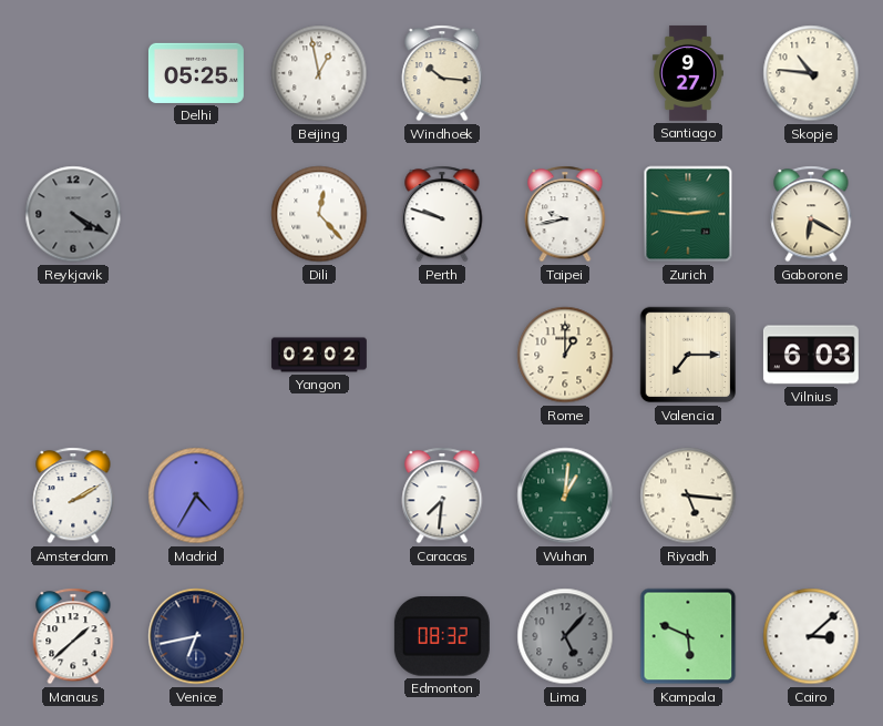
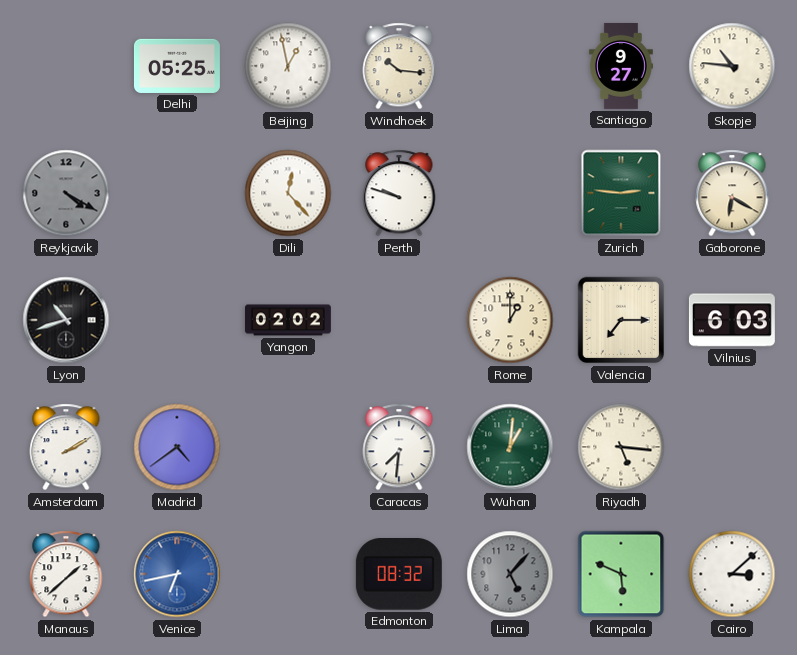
Taipei: 9:43 -> none (565, 214)
Lyon: none -> 10:42 (66, 320)
Madrid: 4:35 -> 4:39 (177, 447)
Venice dial: navy -> blue (177, 574)
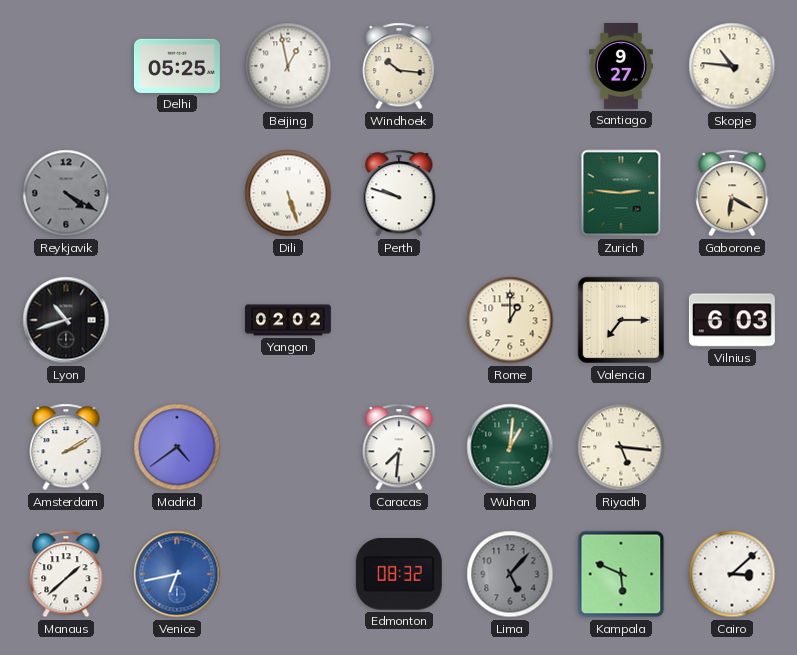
Dili: 12:23 -> 5:27 (288, 193)
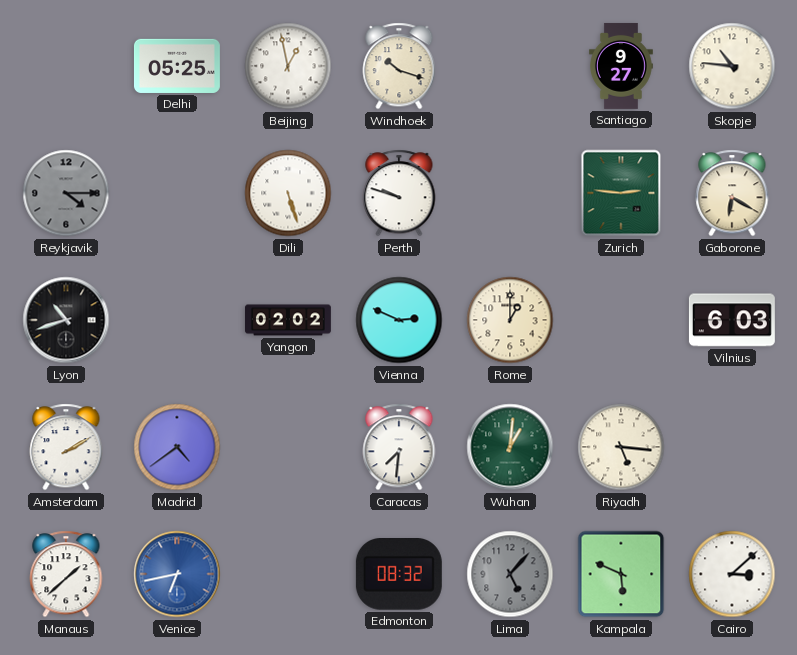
Windhoek: 10:16 -> 10:18 (399, 66)
Reykjavik: 4:20 -> 4:15 (66, 193)
Vienna: none -> 2:49 (399, 320)
Valencia: 7:15 -> none (621, 320)
